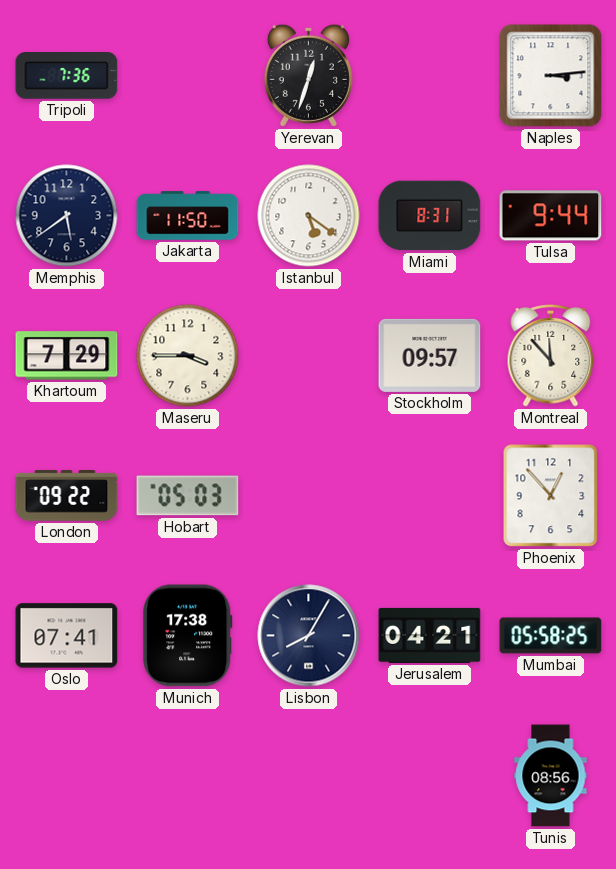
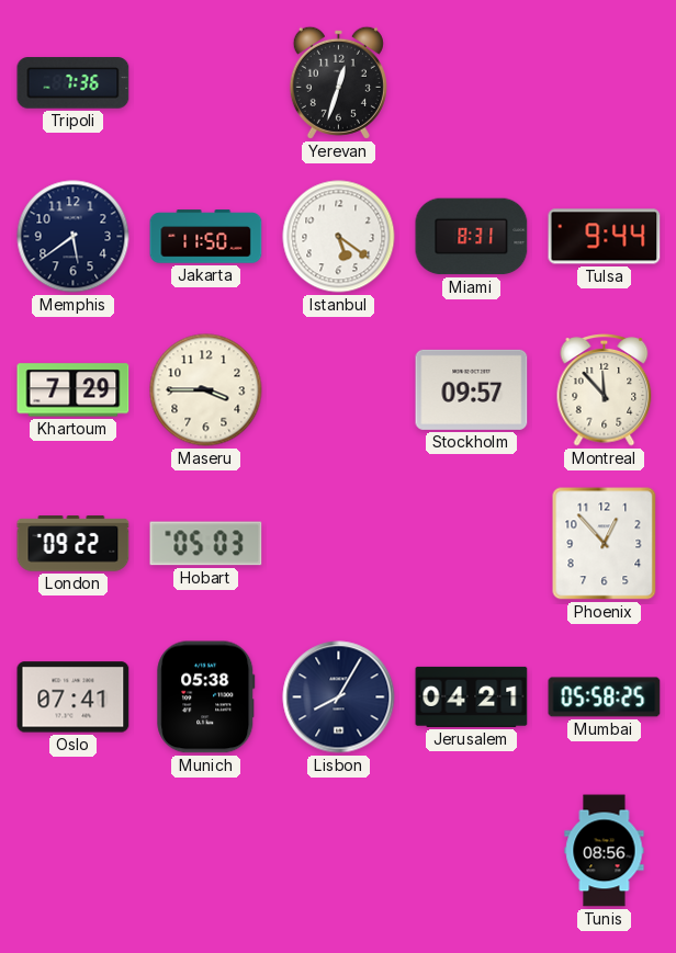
Naples: 3:14 -> none (551, 76)
Munich: 17:38 -> 05:38 (206, 697)
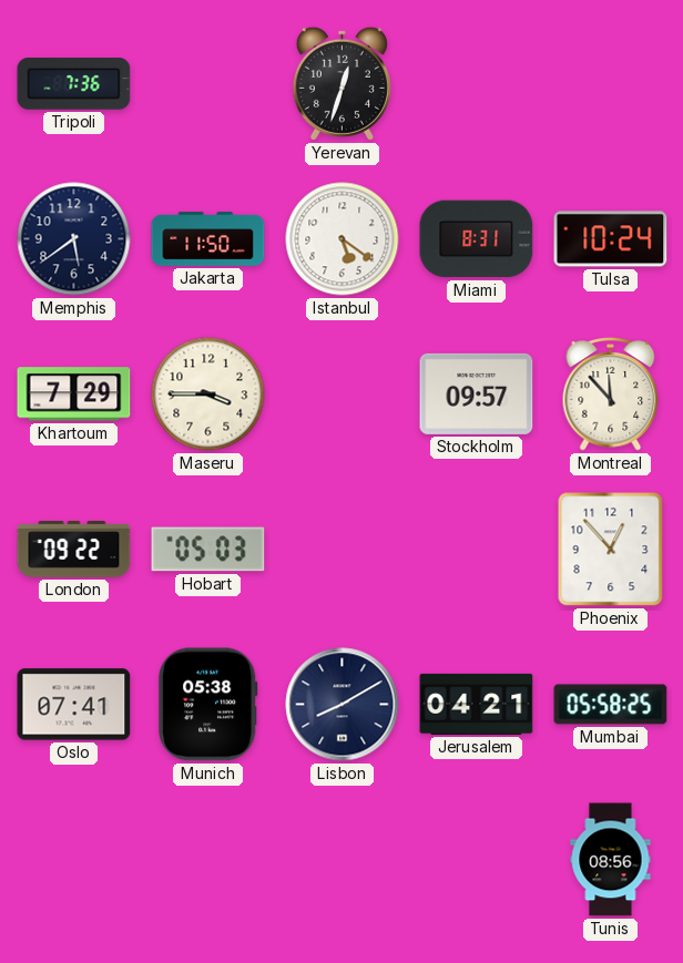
Tulsa: 9:44 -> 10:24 (611, 239)
Lisbon: 8:05 -> 8:10 (343, 705)
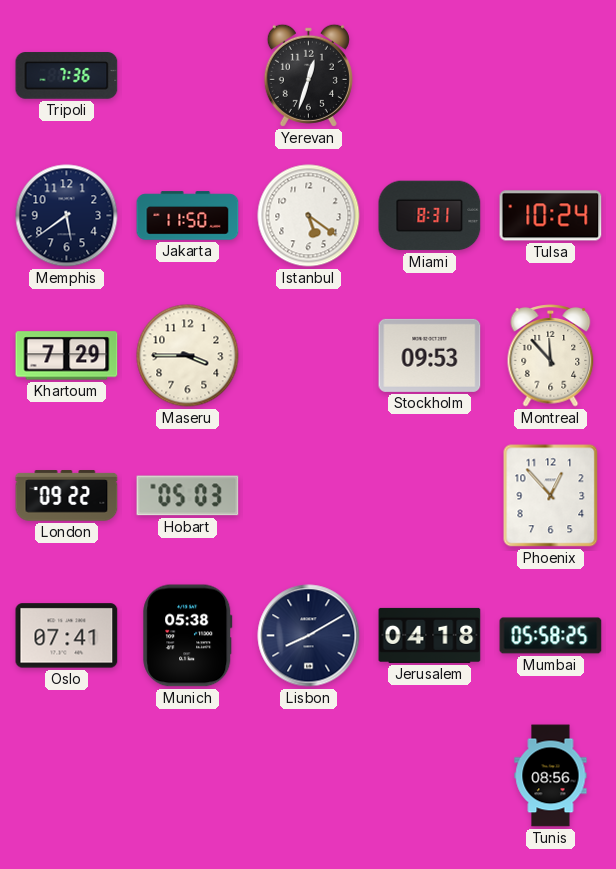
Stockholm: 09:57 -> 09:53 (430, 355)
Jerusalem: 04:21 -> 04:18 (430, 635)
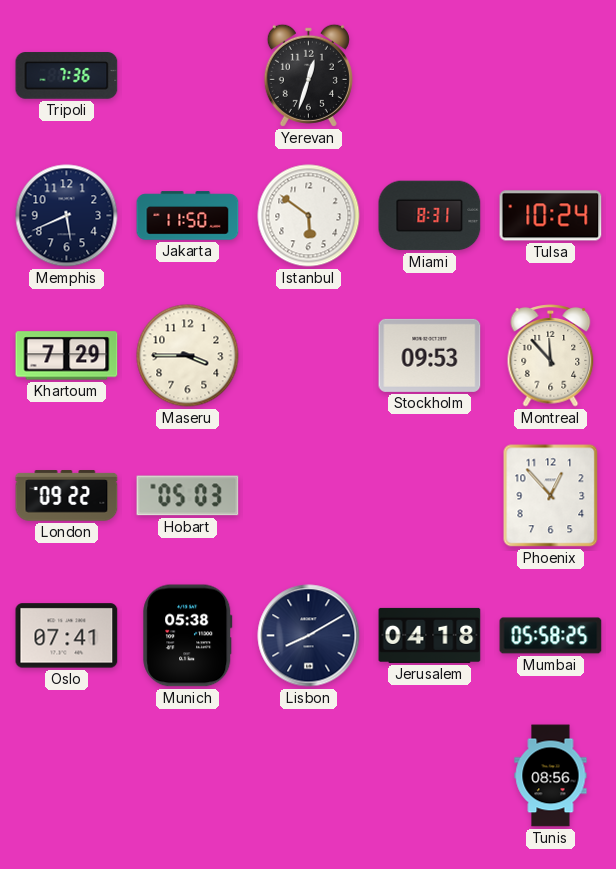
Memphis: 5:39 -> 5:41 (67, 216)
Istanbul: 5:21 -> 5:51 (309, 216)
